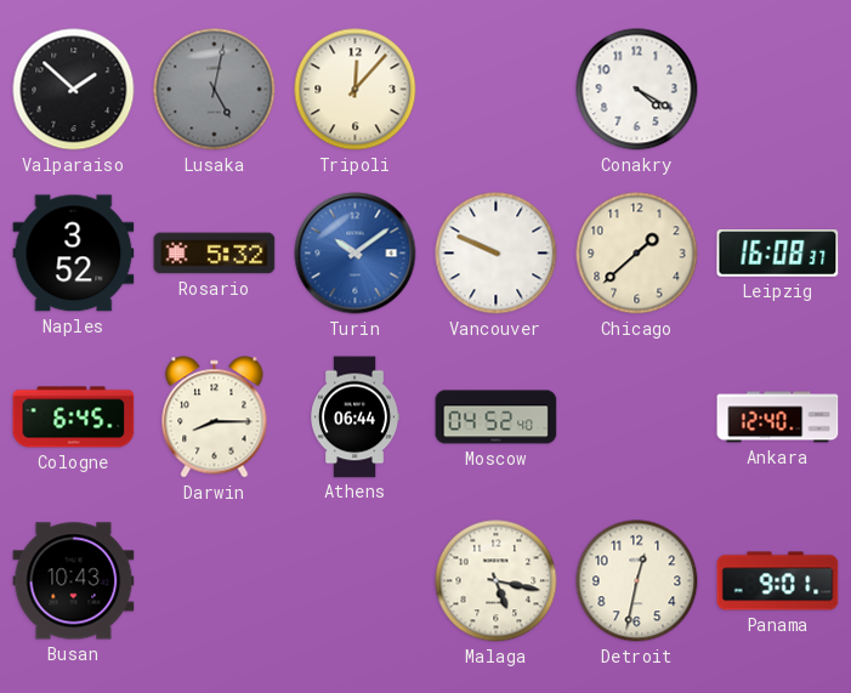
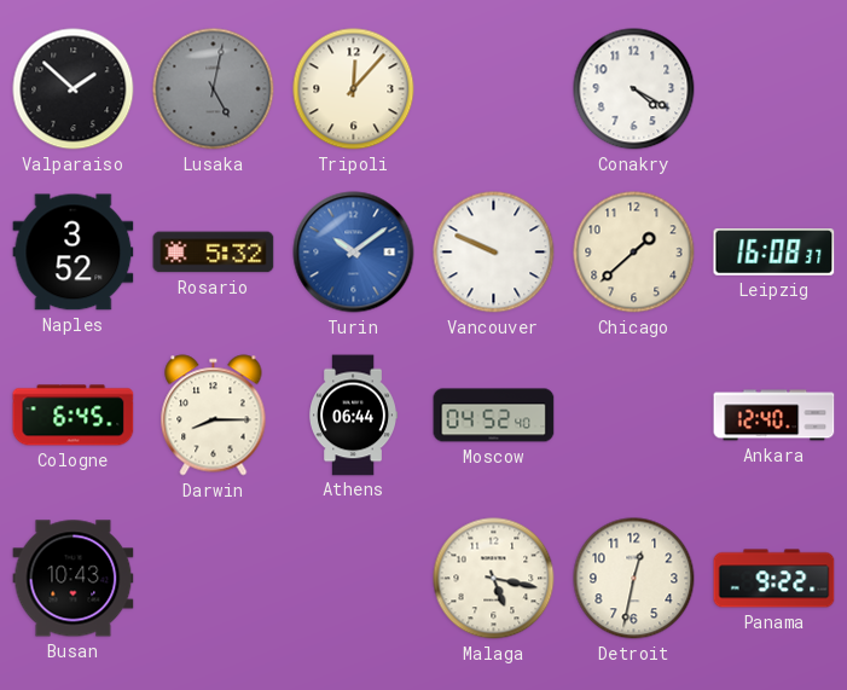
Panama: 9:01 -> 9:22 (775, 579)
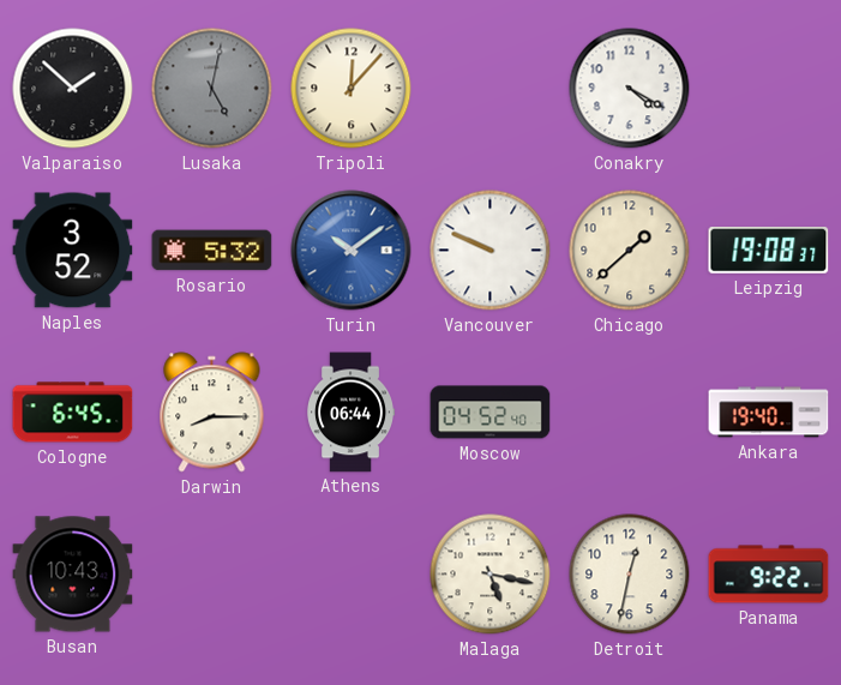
Leipzig: 16:08 -> 19:08 (769, 251)
Ankara: 12:40 -> 19:40 (769, 413)
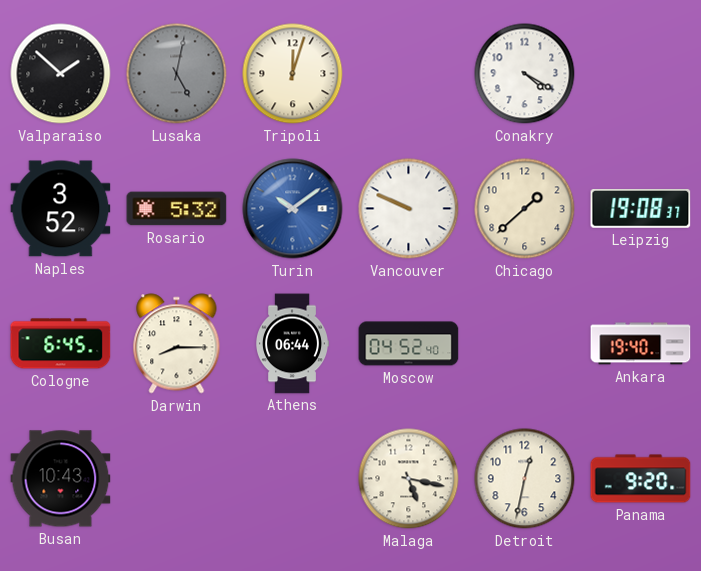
Tripoli: 12:07 -> 12:03 (293, 74)
Panama: 9:22 -> 9:20 (641, 479)
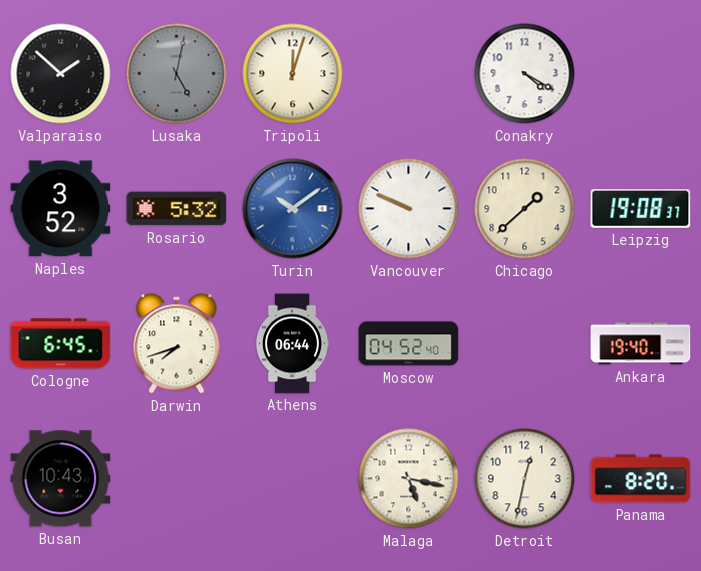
Darwin: 8:15 -> 7:42 (177, 344)
Panama: 9:20 -> 8:20 (641, 479)
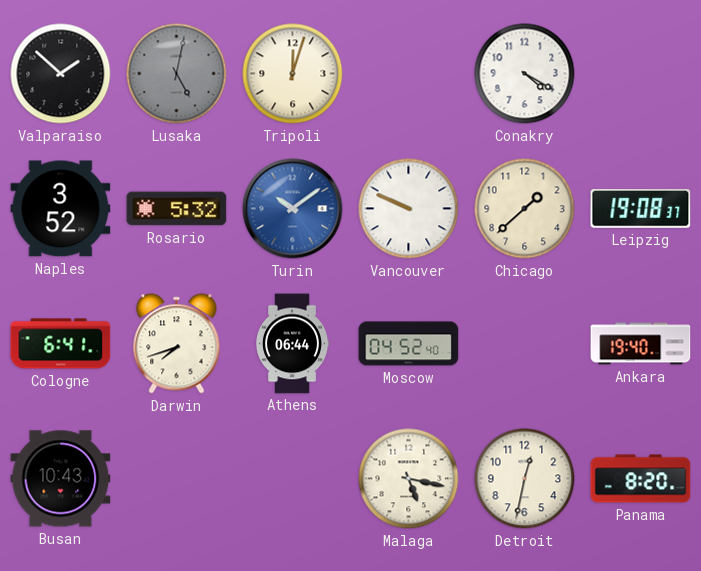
Cologne: 6:45 -> 6:41 (61, 344)
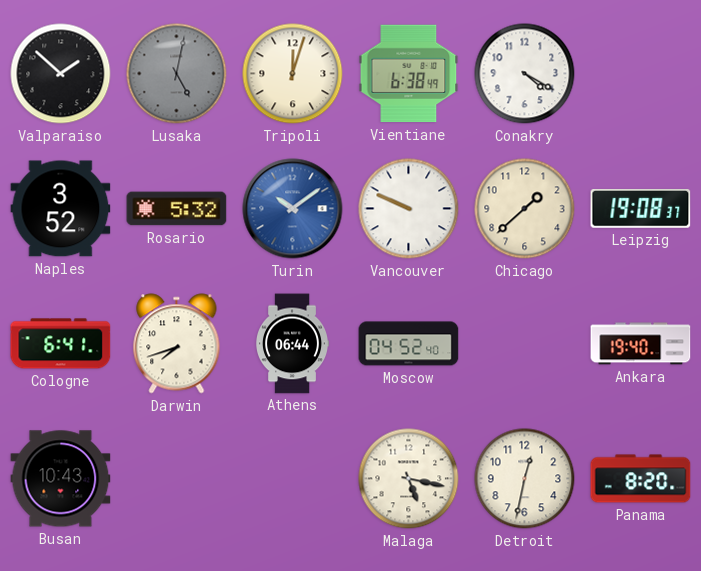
Vientiane: none -> 6:38 (409, 74)
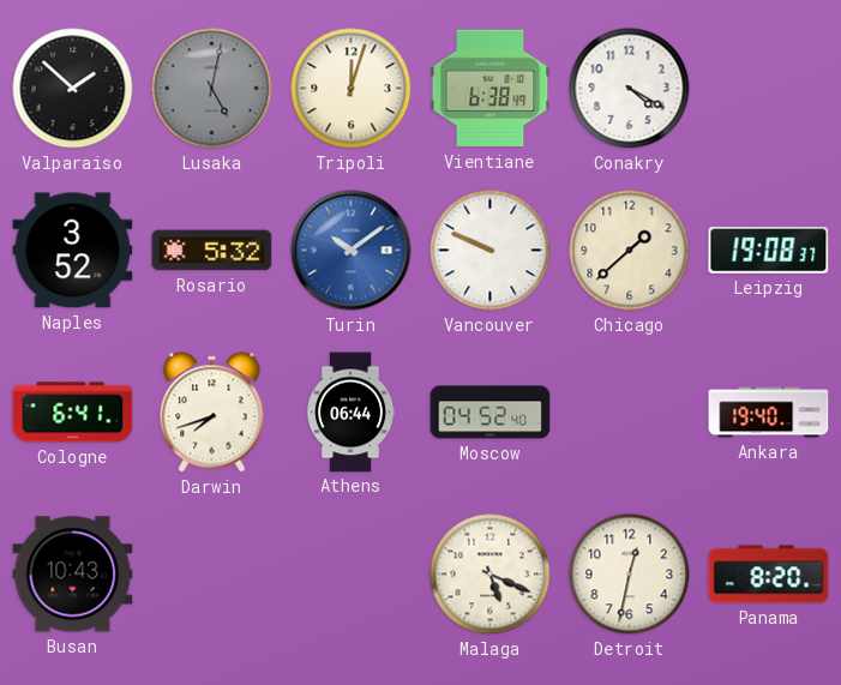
Malaga: 5:17 -> 5:19 (491, 575)
